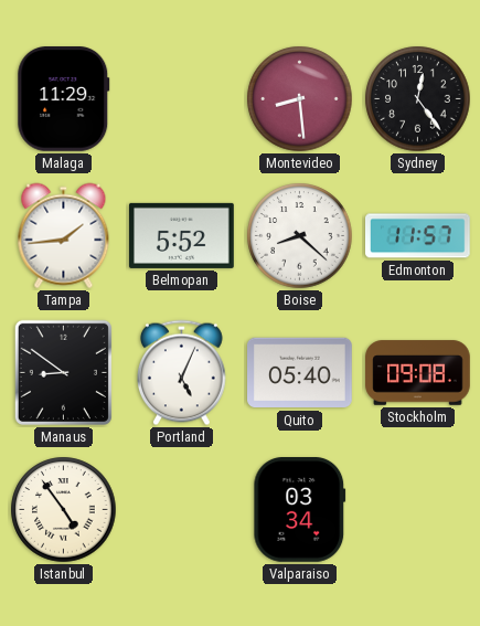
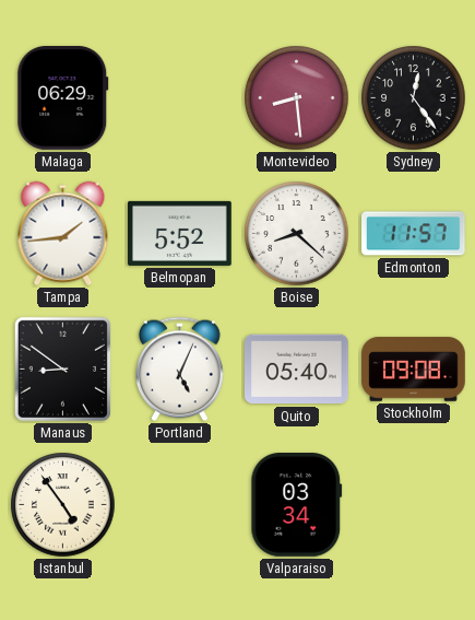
Malaga: 11:29 -> 06:29 (63, 98)
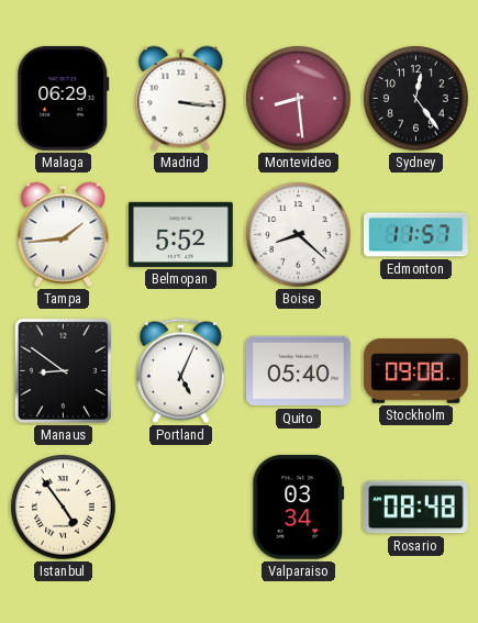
Madrid: none -> 3:16 (181, 99)
Rosario: none -> 08:48 (416, 508)
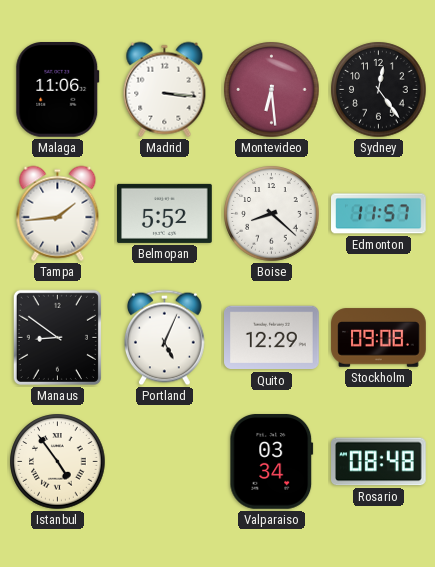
Malaga: 06:29 -> 11:06 (58, 90)
Montevideo: 8:29 -> 6:29 (272, 90)
Quito: 05:40 -> 12:29 (272, 338)
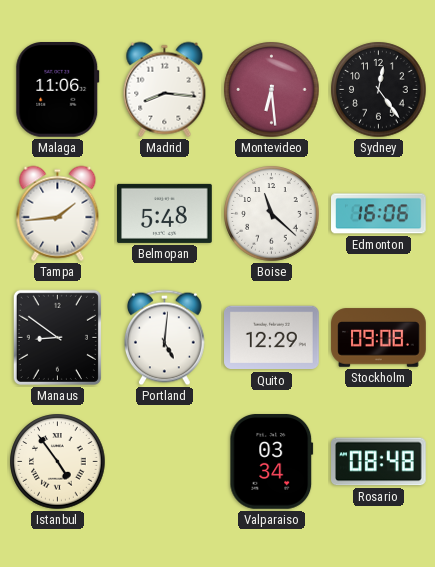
Madrid: 3:16 -> 8:16 (165, 90)
Belmopan: 5:52 -> 5:48 (165, 213)
Boise: 8:22 -> 11:22 (272, 214)
Edmonton: 11:57 -> 16:06 (379, 214)
Portland: 5:04 -> 5:01 (165, 338)
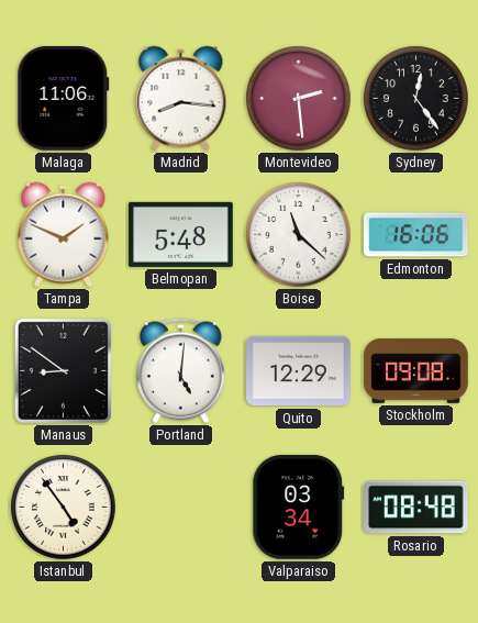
Montevideo: 6:29 -> 2:29 (299, 99)
Tampa: 1:44 -> 1:49 (64, 235)
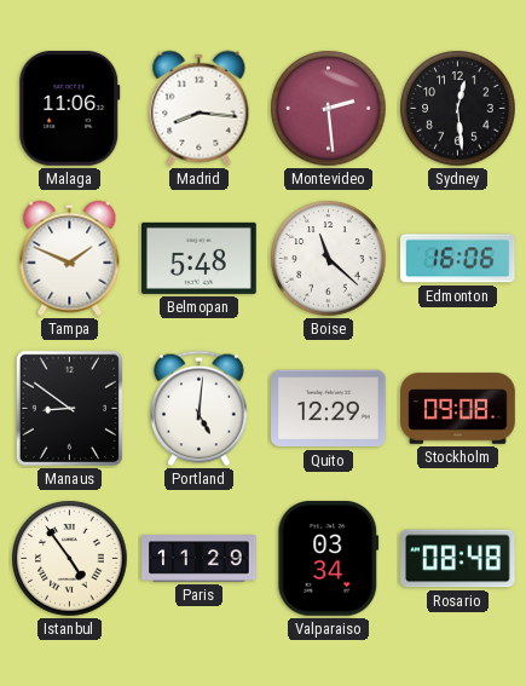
Sydney: 12:24 -> 12:29 (458, 109)
Paris: none -> 11:29 (200, 559)
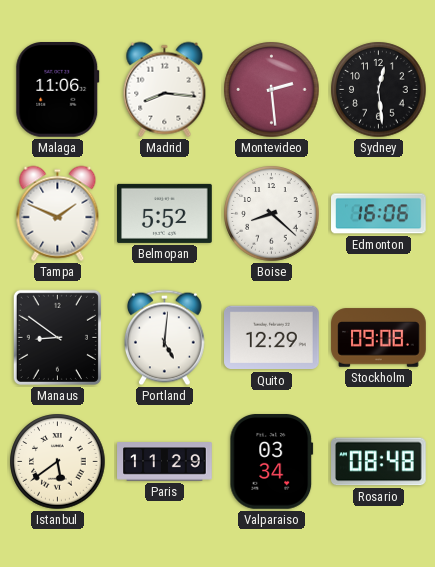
Belmopan: 5:48 -> 5:52 (165, 213)
Boise: 11:22 -> 8:22 (272, 214)
Istanbul: 4:54 -> 5:39 (58, 462)
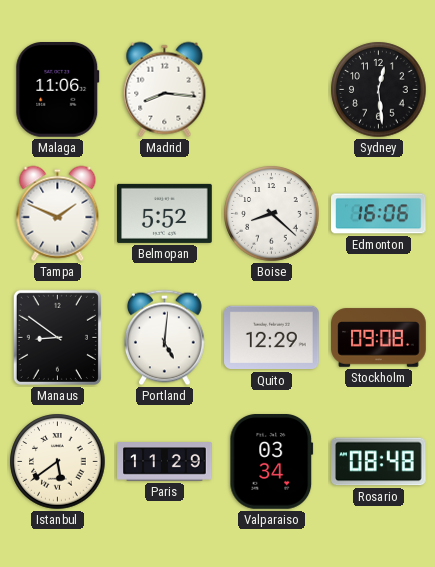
Montevideo: 2:29 -> none (272, 90)
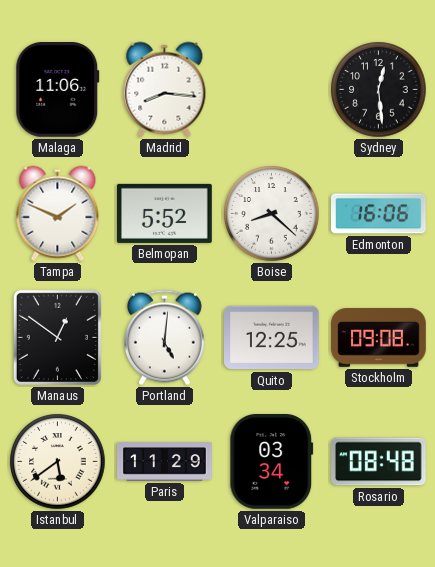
Manaus: 8:51 -> 12:51 (57, 337)
Quito: 12:29 -> 12:25 (272, 338)
